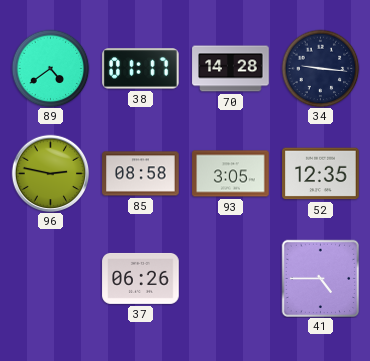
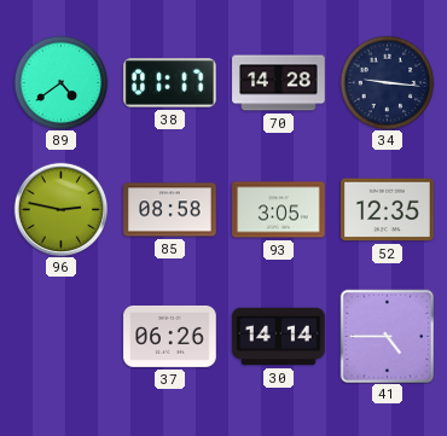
30: none -> 14:14 (279, 337)
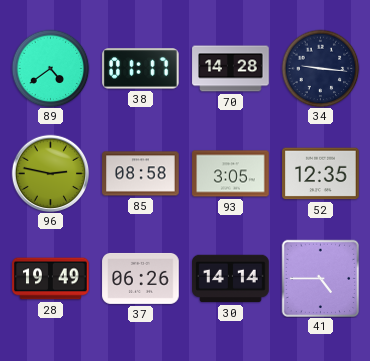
28: none -> 19:49 (51, 279)
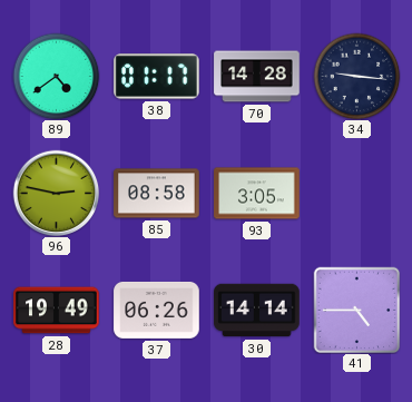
52: 12:35 -> none (321, 174)
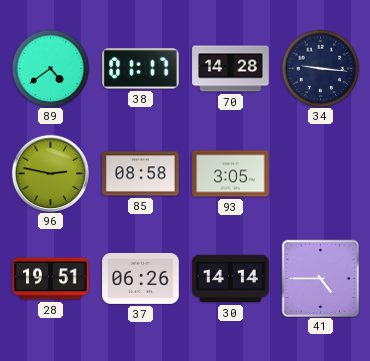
28: 19:49 -> 19:51 (51, 279)
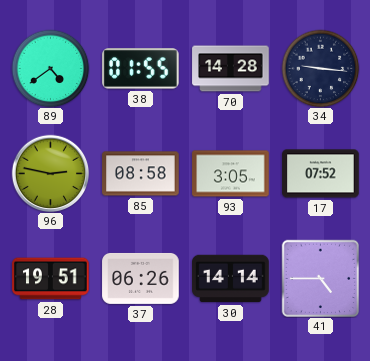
38: 01:17 -> 01:55 (141, 69)
17: none -> 07:52 (321, 174)
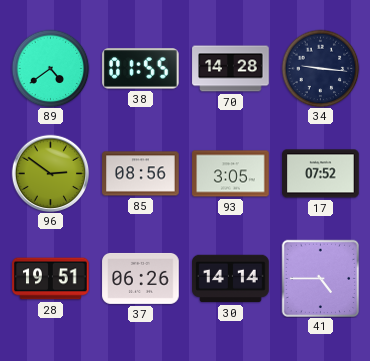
96: 2:47 -> 2:51 (50, 173)
85: 08:58 -> 08:56 (141, 174)
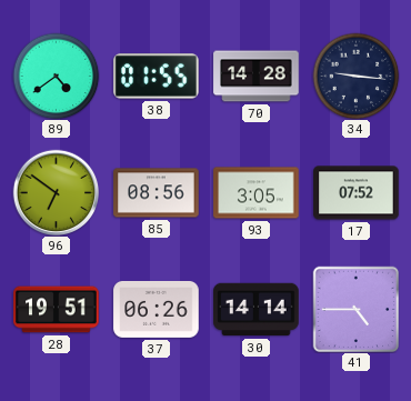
96: 2:51 -> 6:51 (56, 192)
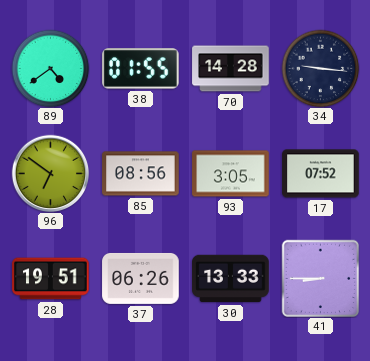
30: 14:14 -> 13:33 (231, 279)
41: 4:45 -> 8:45 (320, 278)
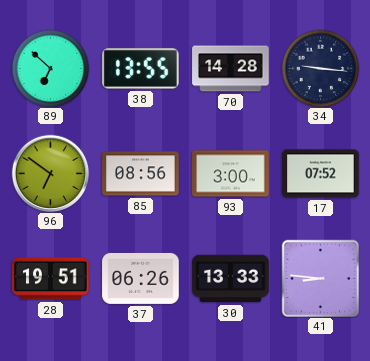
89: 4:39 -> 6:52 (50, 68)
38: 01:55 -> 13:55 (141, 69)
93: 3:05 -> 3:00 (231, 174)
41: 8:45 -> 8:46 (320, 278)
